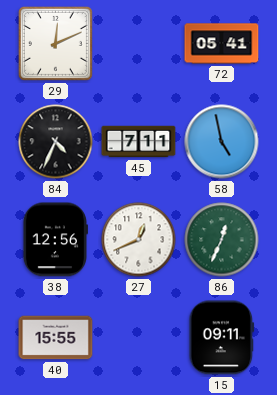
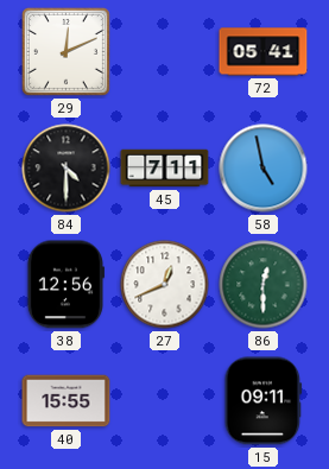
84: 4:34 -> 4:30 (67, 169)
86: 12:34 -> 12:30 (264, 285)
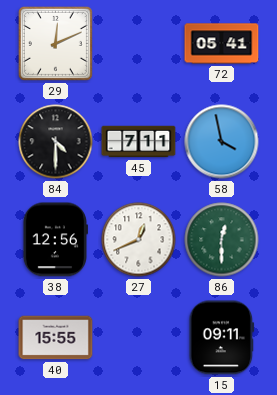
58: 4:58 -> 3:58 (222, 142)
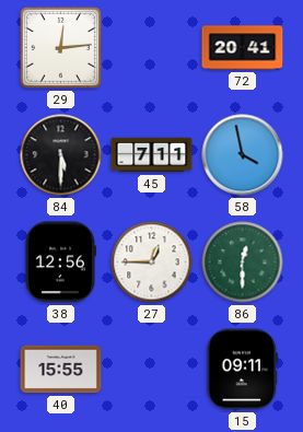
29: 12:11 -> 12:14 (60, 47)
72: 05:41 -> 20:41 (243, 48)
84: 4:30 -> 5:30 (61, 155)
27: 12:41 -> 12:45 (152, 262)
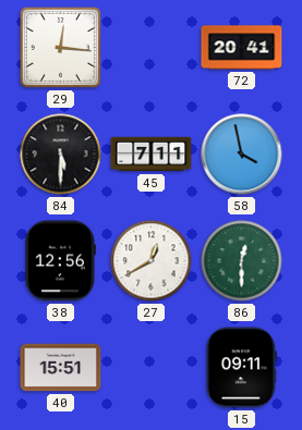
29: 12:14 -> 12:16 (60, 47)
27: 12:45 -> 12:40 (152, 261)
40: 15:55 -> 15:51 (61, 368)
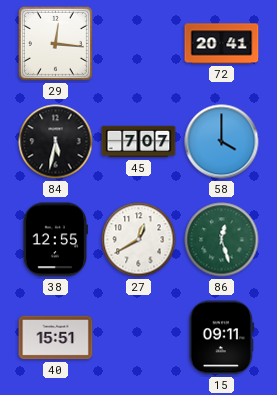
84: 5:30 -> 5:32 (56, 142)
45: 7:11 -> 7:07 (139, 142)
58: 3:58 -> 4:00 (222, 142)
38: 12:56 -> 12:55 (55, 240)
86: 12:30 -> 12:27 (222, 240)
